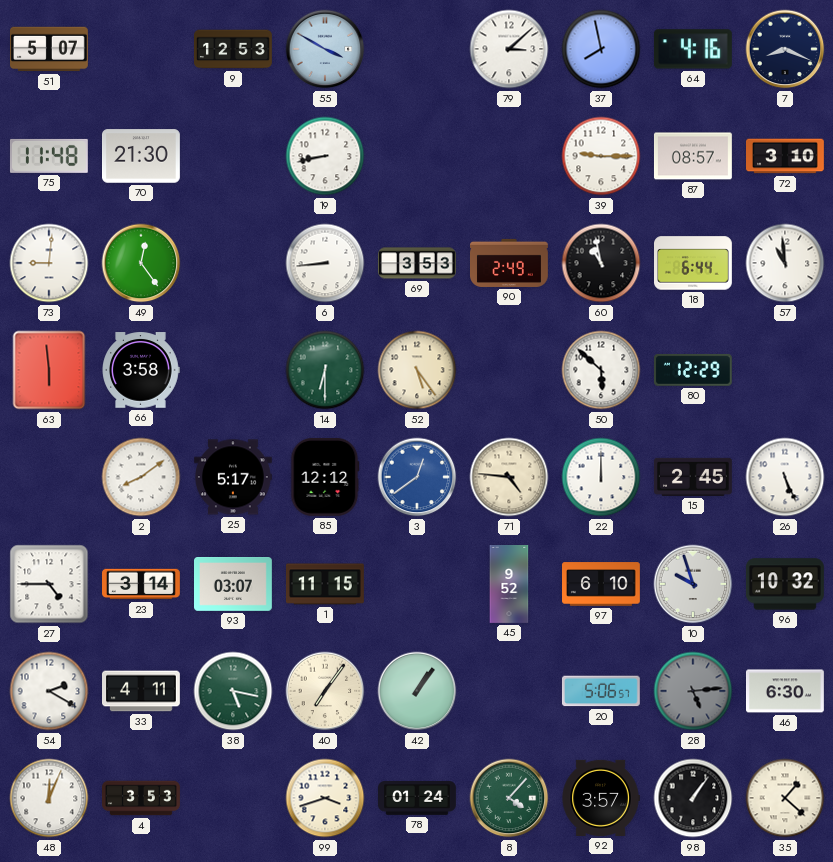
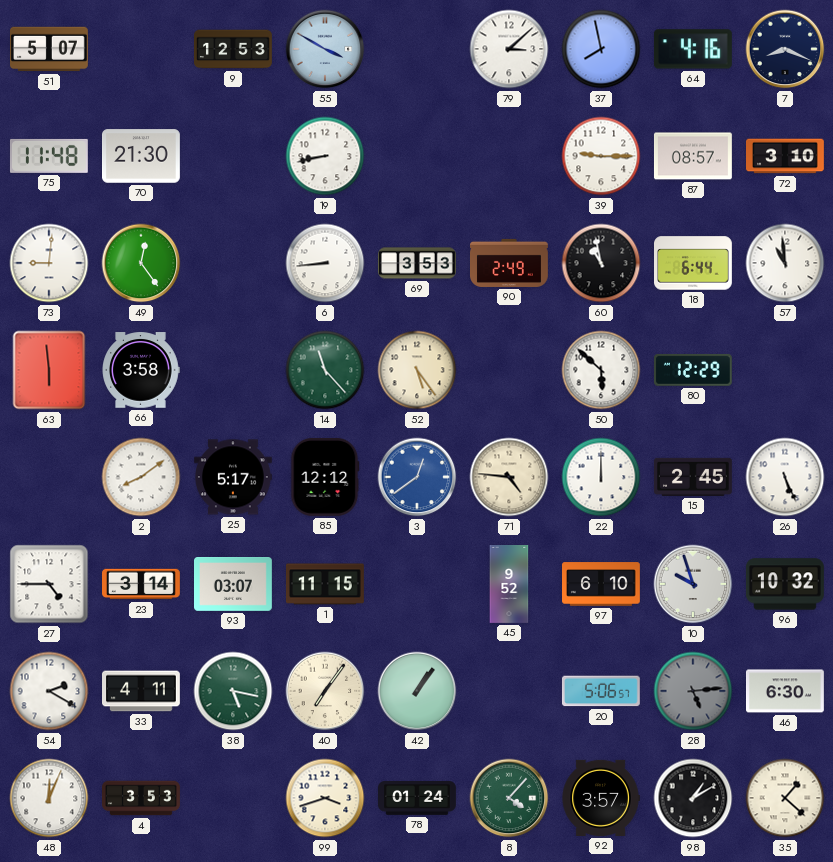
14: 6:30 -> 11:23 (325, 370)
98: 1:06 -> 1:10 (693, 798)
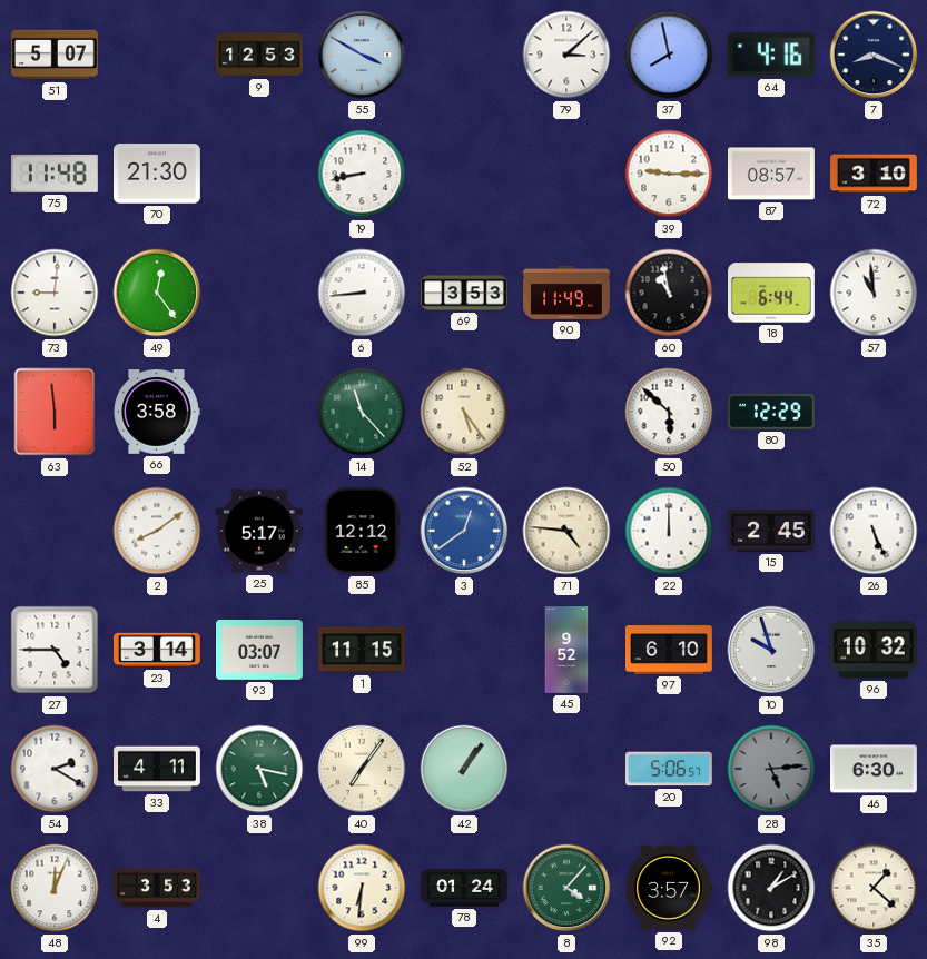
90: 2:49 -> 11:49 (568, 293)
99: 3:42 -> 6:31 (362, 888)
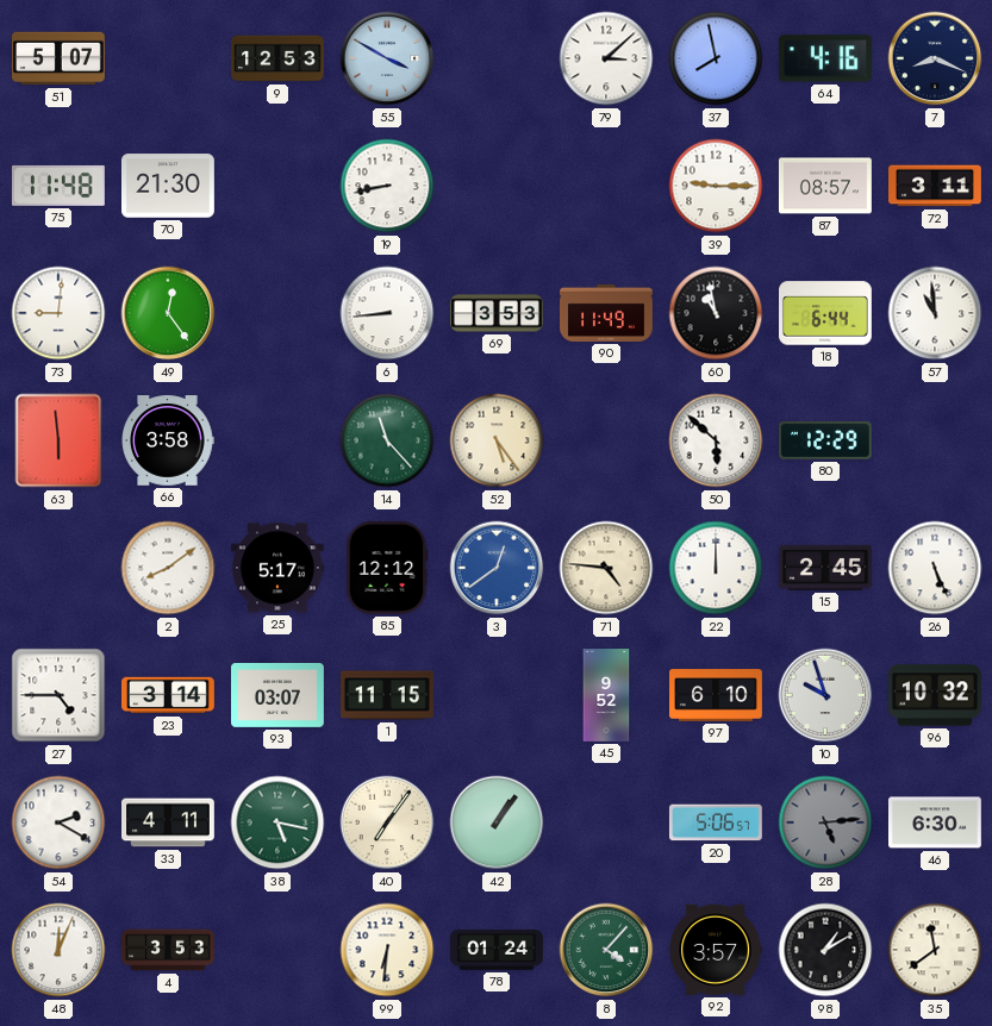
72: 3:10 -> 3:11 (936, 186)
35: 1:22 -> 11:39 (935, 950)
